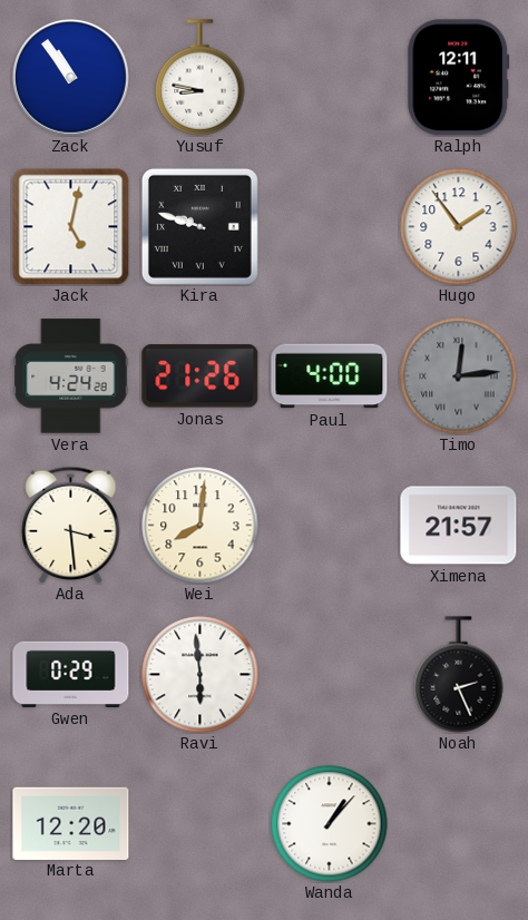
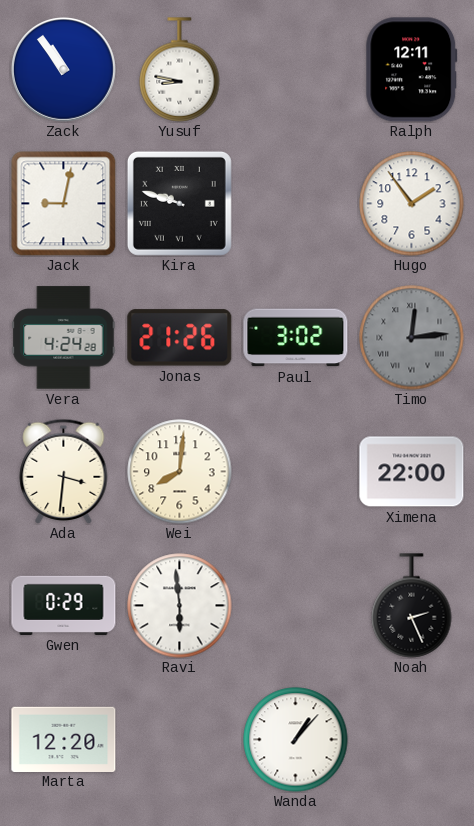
Jack: 5:02 -> 9:02 (63, 203)
Paul: 4:00 -> 3:02 (296, 338)
Ada: 3:29 -> 3:31 (64, 471)
Ximena: 21:57 -> 22:00 (412, 472)
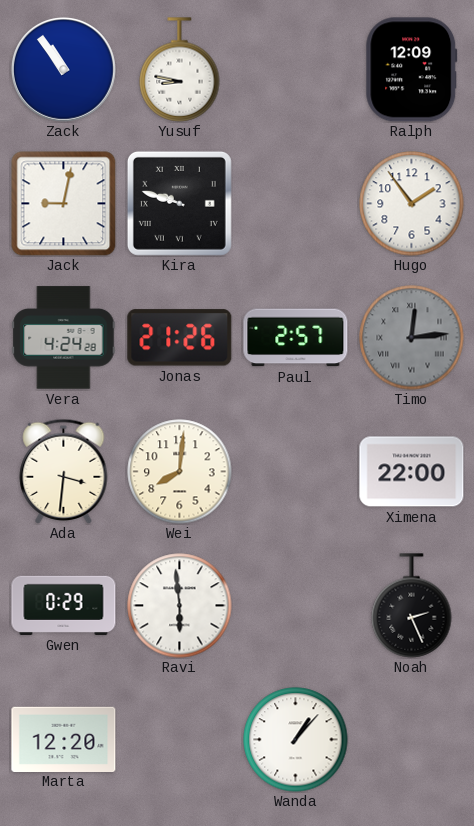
Ralph: 12:11 -> 12:09 (412, 70)
Paul: 3:02 -> 2:57 (296, 338)
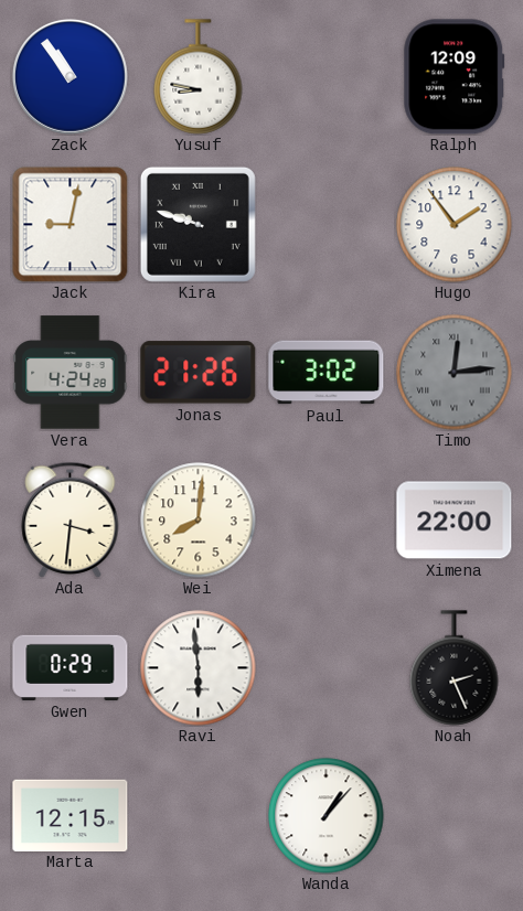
Paul: 2:57 -> 3:02 (327, 373)
Marta: 12:20 -> 12:15 (71, 815)
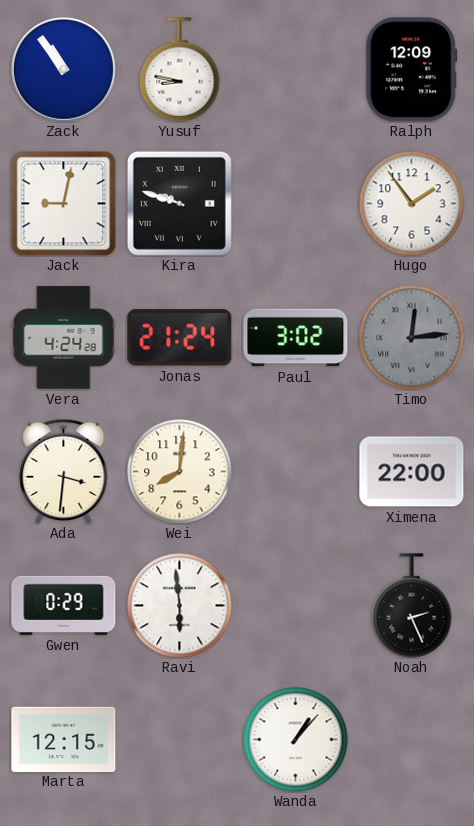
Jonas: 21:26 -> 21:24 (180, 338)
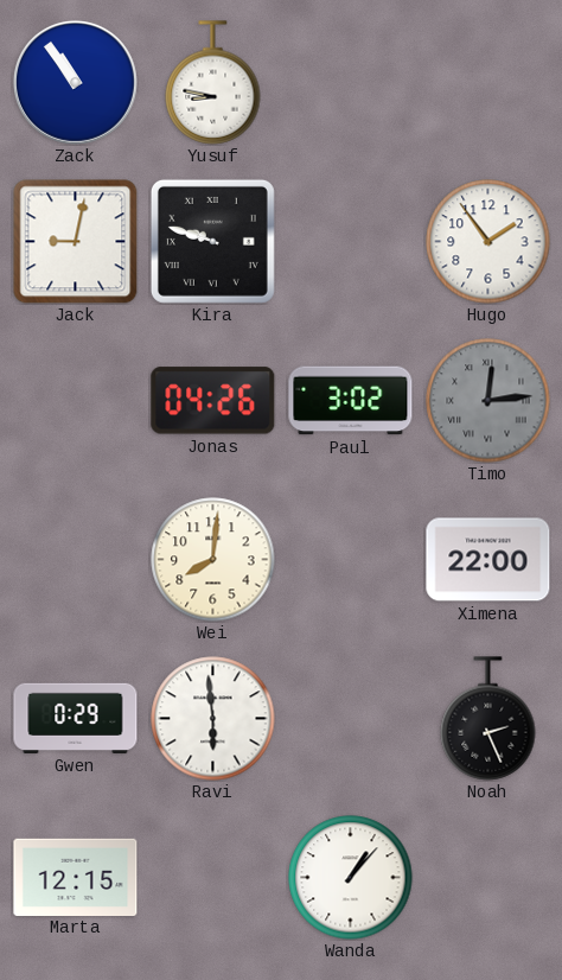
Ralph: 12:09 -> none (412, 70)
Vera: 4:24 -> none (64, 338)
Jonas: 21:24 -> 04:26 (213, 401)
Ada: 3:31 -> none (64, 471)
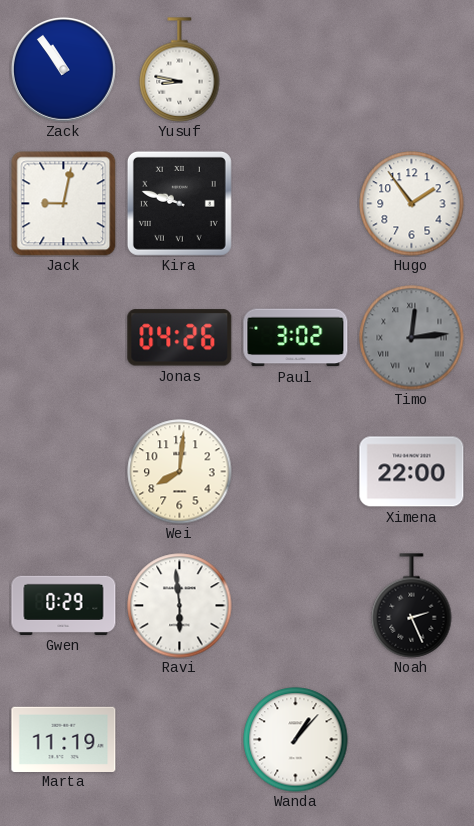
Marta: 12:15 -> 11:19 (64, 739)
